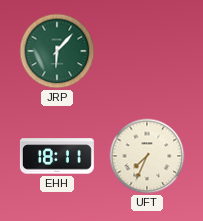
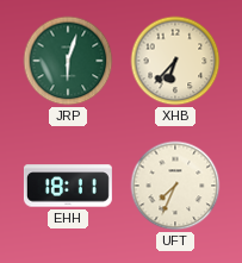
JRP: 6:07 -> 6:03 (68, 61)
XHB: none -> 6:37 (175, 61)
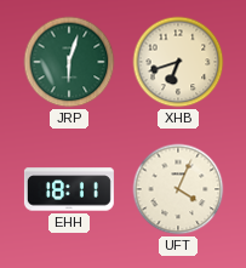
XHB: 6:37 -> 6:42 (178, 62)
UFT: 7:34 -> 4:04 (178, 189)
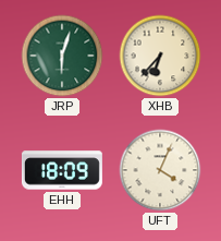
XHB: 6:42 -> 6:37 (160, 56)
EHH: 18:11 -> 18:09 (62, 170)
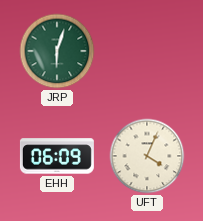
XHB: 6:37 -> none (160, 56)
EHH: 18:09 -> 06:09 (57, 156)
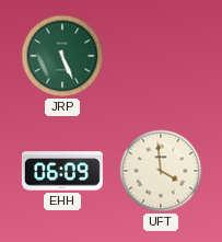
JRP: 6:03 -> 5:26 (62, 56)
UFT: 4:04 -> 3:59 (161, 171)
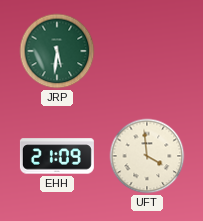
JRP: 5:26 -> 5:31 (57, 51)
EHH: 06:09 -> 21:09 (57, 156)
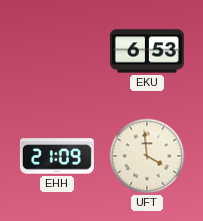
JRP: 5:31 -> none (57, 51)
EKU: none -> 6:53 (147, 51)
